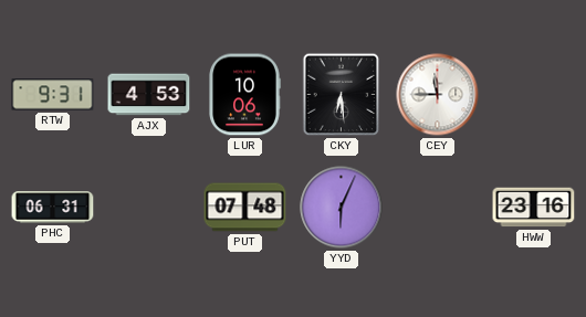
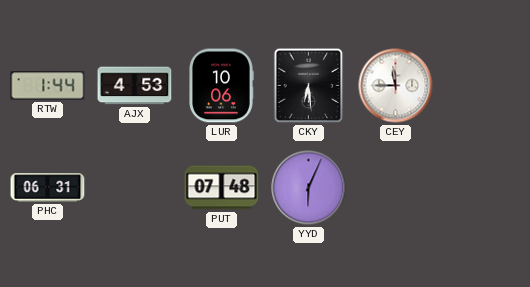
RTW: 9:31 -> 1:44 (48, 86)
HWW: 23:16 -> none (534, 208)
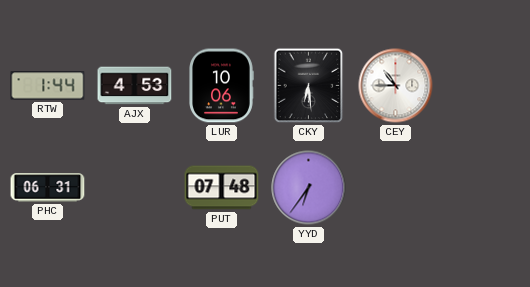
CEY: 11:45 -> 10:45 (396, 86)
YYD: 6:04 -> 6:36 (309, 188)
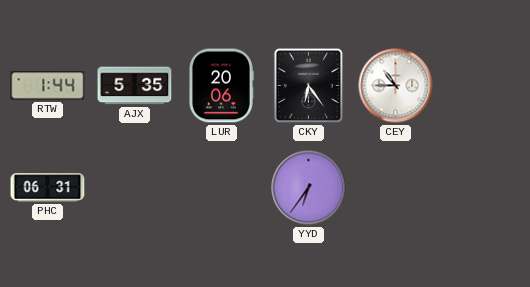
AJX: 4:53 -> 5:35 (135, 86)
LUR: 10:06 -> 20:06 (221, 86)
CKY: 6:29 -> 6:24 (309, 86)
PUT: 07:48 -> none (222, 188)
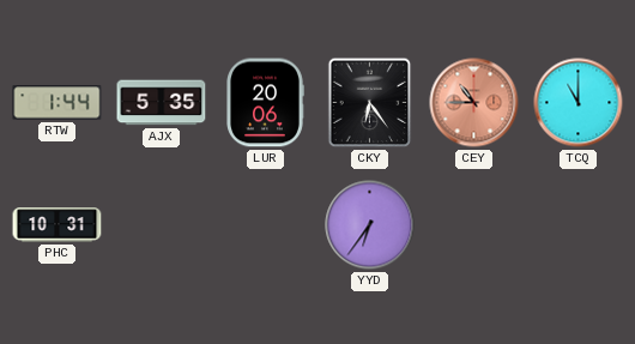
CEY dial: white -> salmon (474, 103)
TCQ: none -> 11:00 (579, 103)
PHC: 06:31 -> 10:31 (58, 225)
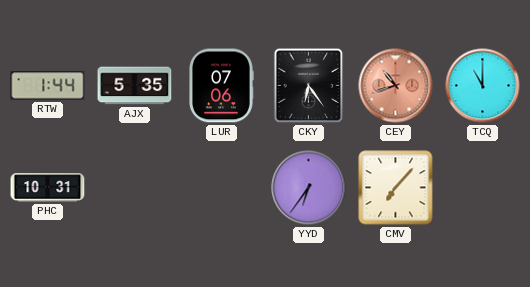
LUR: 20:06 -> 07:06 (221, 86)
CEY: 10:45 -> 10:42 (396, 86)
CMV: none -> 7:07 (396, 188)
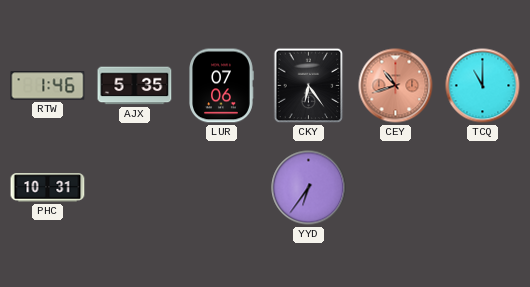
RTW: 1:44 -> 1:46 (48, 86)
CMV: 7:07 -> none (396, 188)
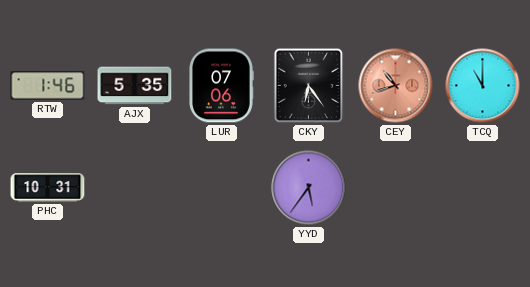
YYD: 6:36 -> 5:36 (309, 188)
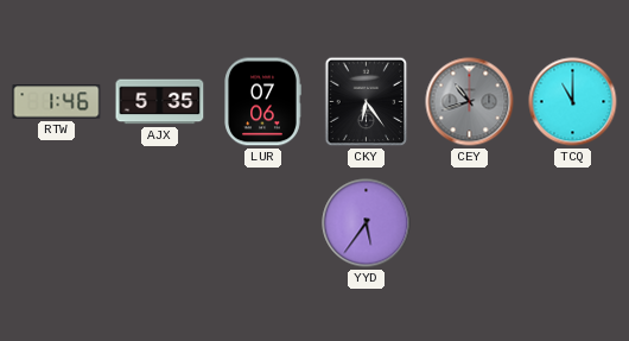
CEY dial: salmon -> grey (470, 102)
PHC: 10:31 -> none (48, 188)
